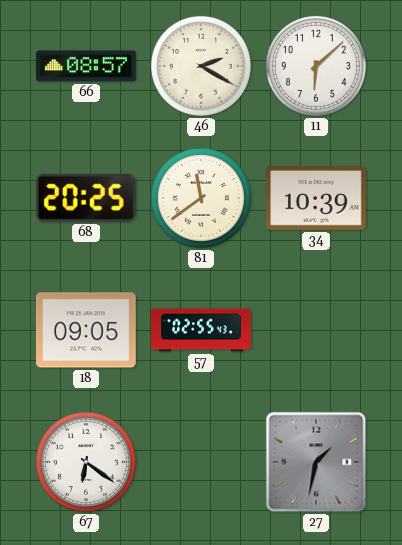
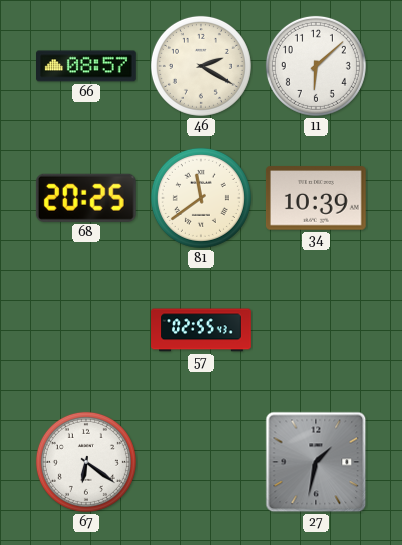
18: 09:05 -> none (87, 330)
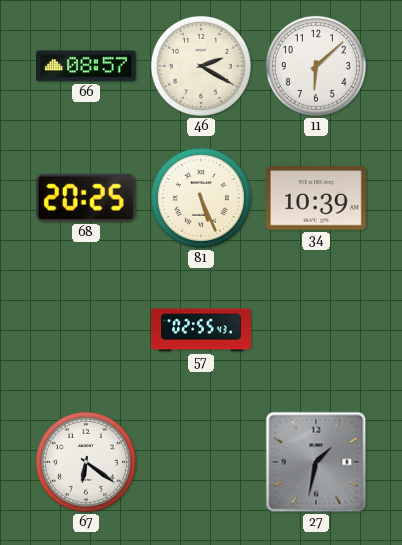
81: 11:39 -> 5:26 (201, 198)
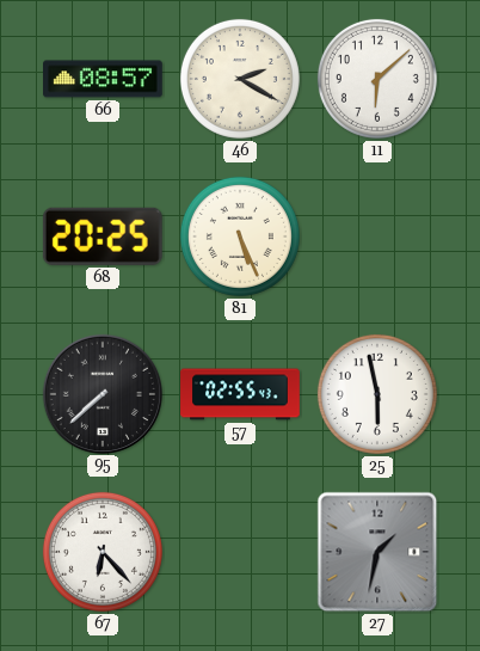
34: 10:39 -> none (316, 198)
95: none -> 7:38 (101, 393)
25: none -> 5:58 (377, 394)
67: 6:21 -> 6:23 (103, 552)
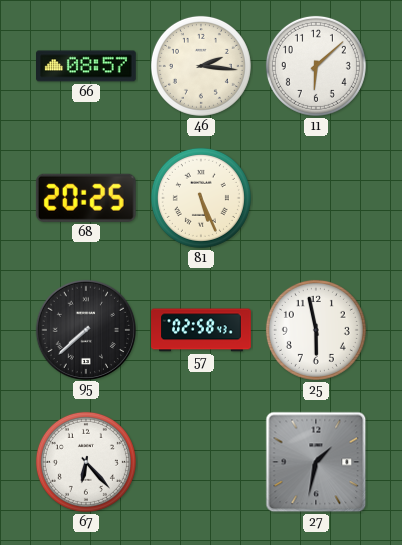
46: 2:20 -> 2:16 (201, 66)
57: 02:55 -> 02:58 (201, 330)
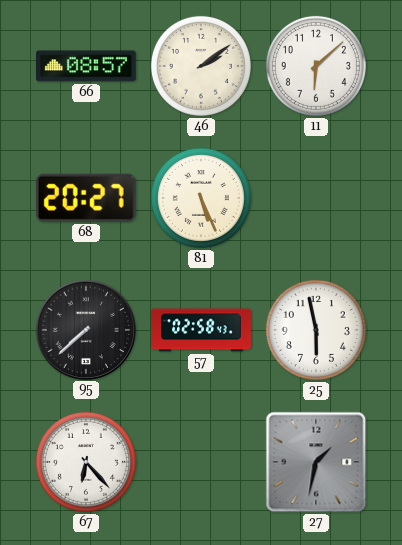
46: 2:16 -> 2:09 (201, 66)
68: 20:25 -> 20:27 (86, 198)
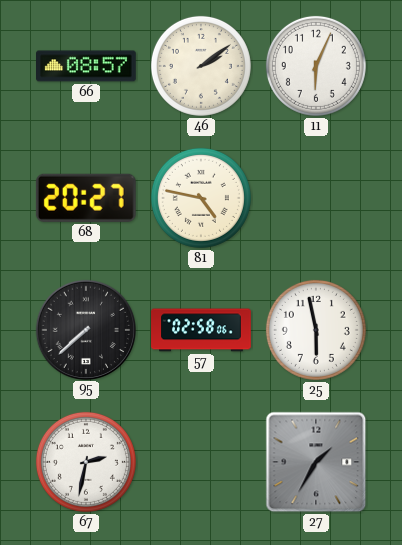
11: 6:08 -> 6:04 (316, 66)
81: 5:26 -> 4:47 (201, 198)
57: 02:58:43 -> 02:58:06 (201, 330)
67: 6:23 -> 2:32 (86, 462)
27: 1:32 -> 1:35 (316, 462)
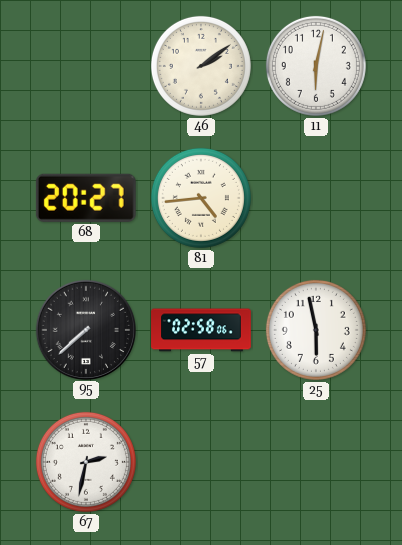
66: 08:57 -> none (87, 66)
11: 6:04 -> 6:02 (316, 66)
81: 4:47 -> 4:44 (201, 198)
27: 1:35 -> none (316, 462)
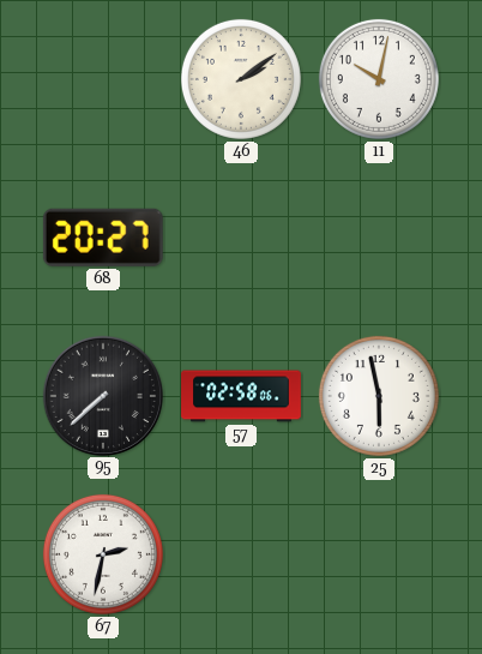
11: 6:02 -> 10:02 (379, 79)
81: 4:44 -> none (201, 198)
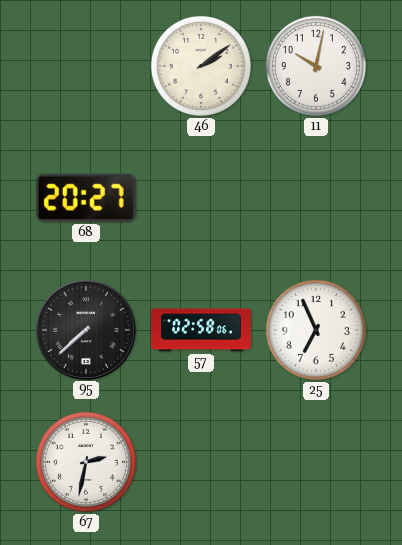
25: 5:58 -> 6:56 (316, 330)
